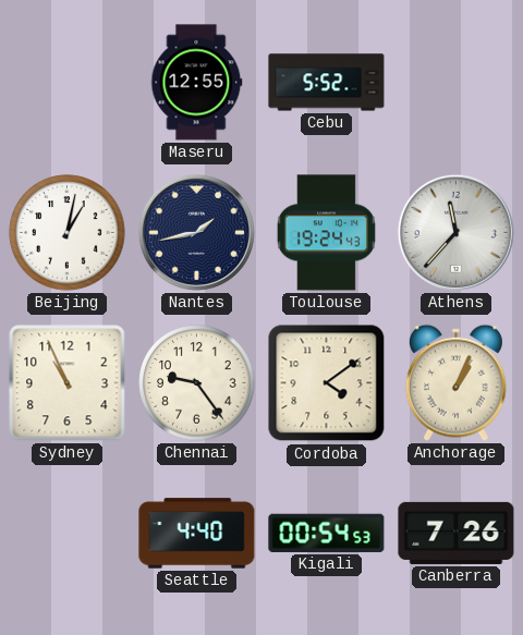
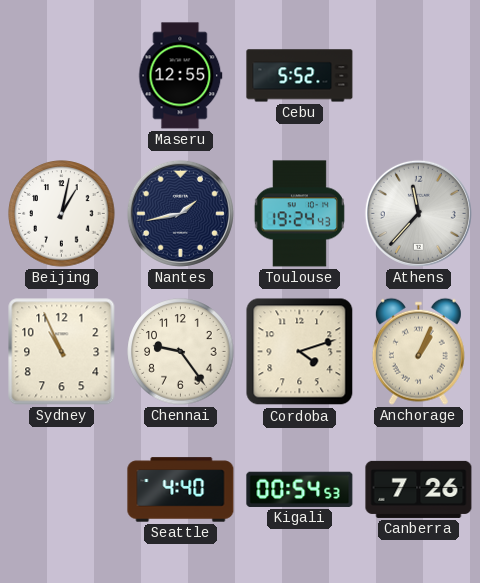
Cordoba: 4:09 -> 4:12 (300, 352)
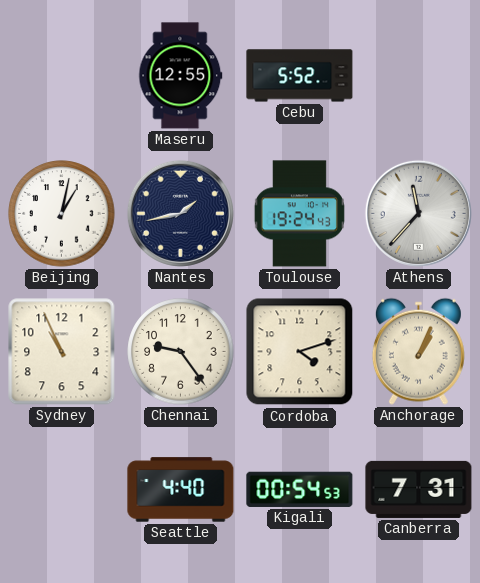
Canberra: 7:26 -> 7:31 (419, 489)
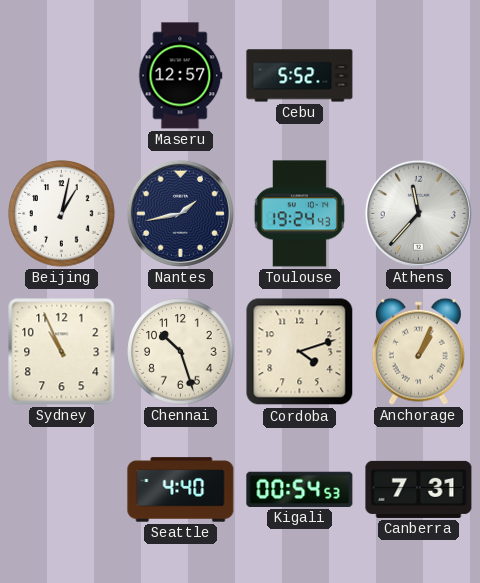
Maseru: 12:55 -> 12:57 (181, 76)
Chennai: 9:24 -> 10:27 (181, 352)
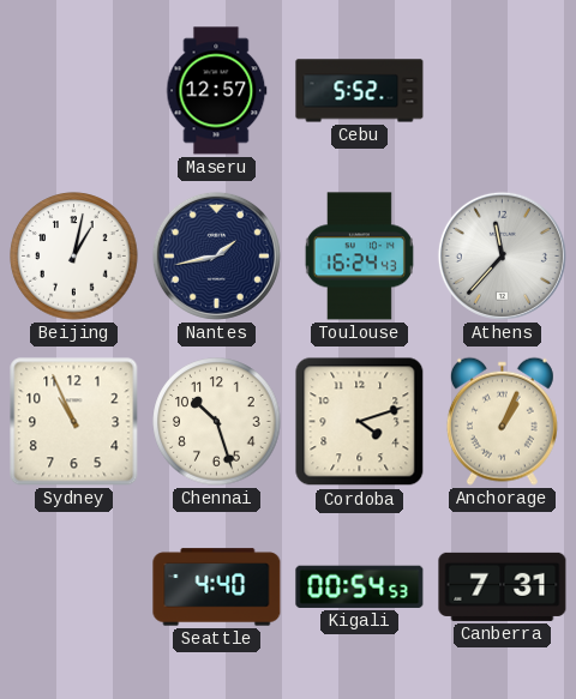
Toulouse: 19:24 -> 16:24 (359, 257)
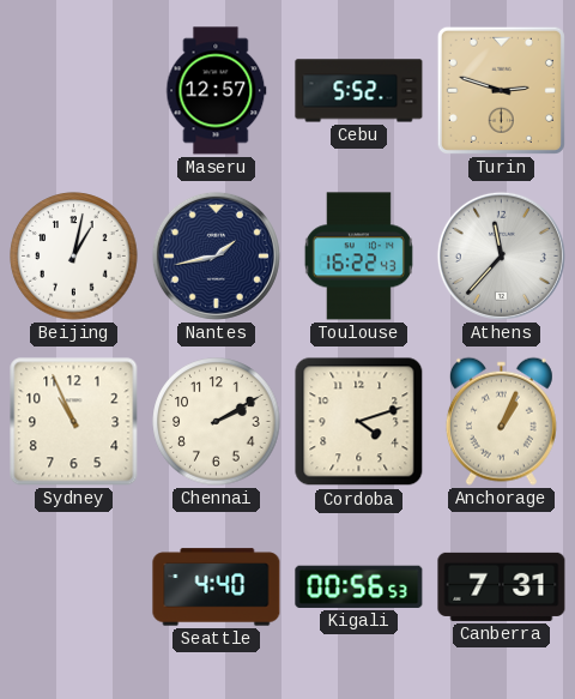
Turin: none -> 2:48 (501, 90)
Toulouse: 16:24 -> 16:22 (358, 257)
Chennai: 10:27 -> 2:10 (217, 422)
Kigali: 00:54 -> 00:56 (359, 586)
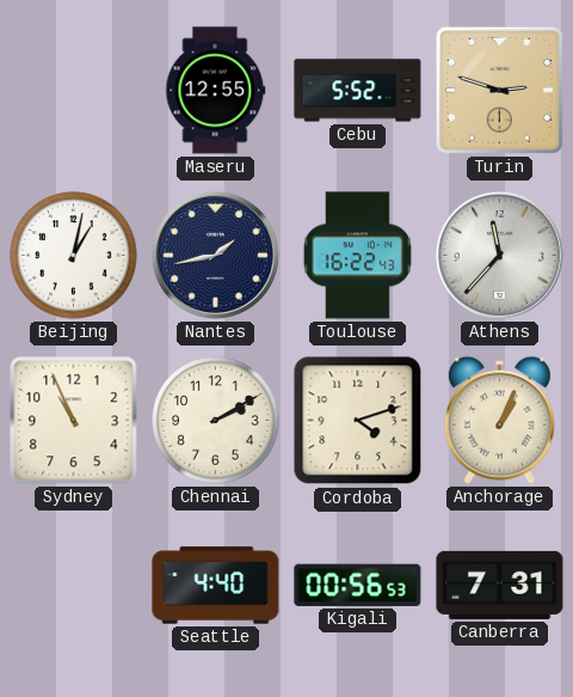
Maseru: 12:57 -> 12:55 (216, 91)
